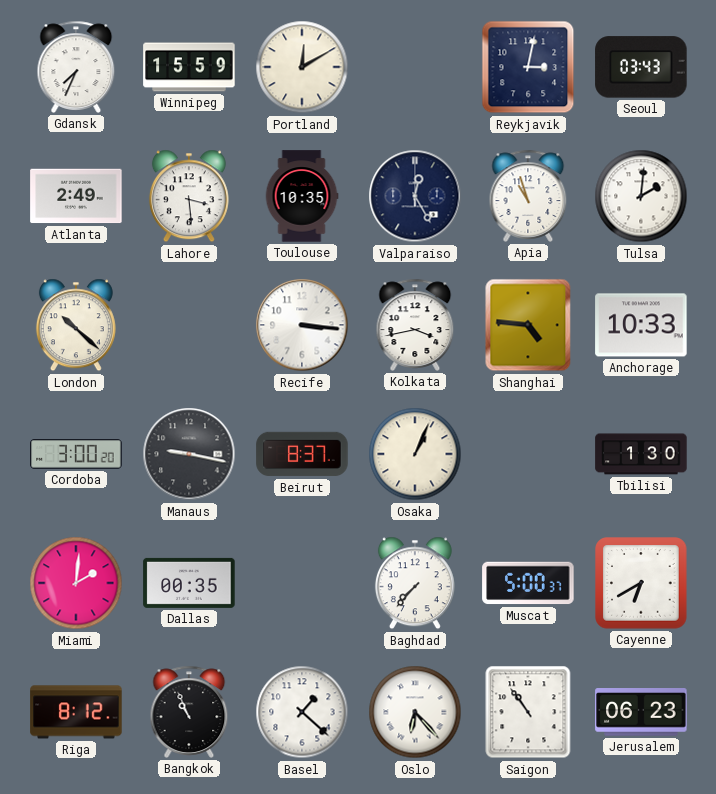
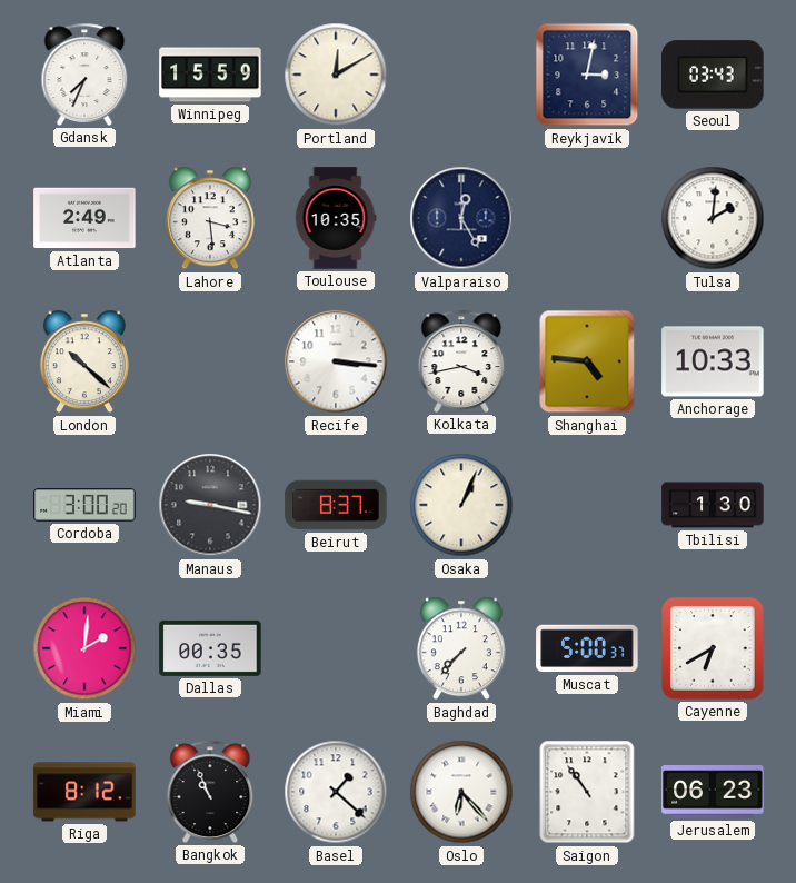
Apia: 10:57 -> none (528, 196)
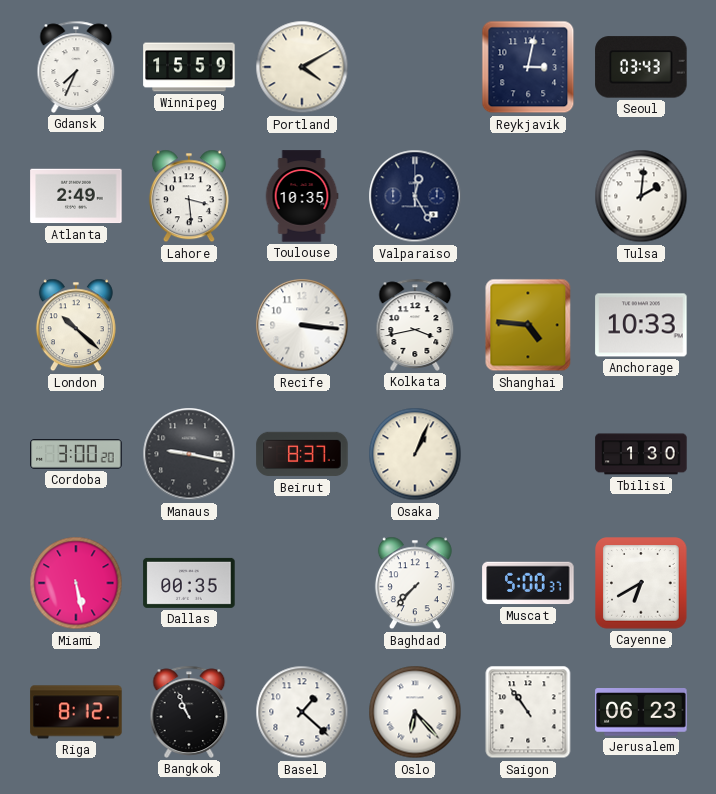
Portland: 12:10 -> 4:10 (302, 67)
Miami: 2:01 -> 5:28 (76, 583)
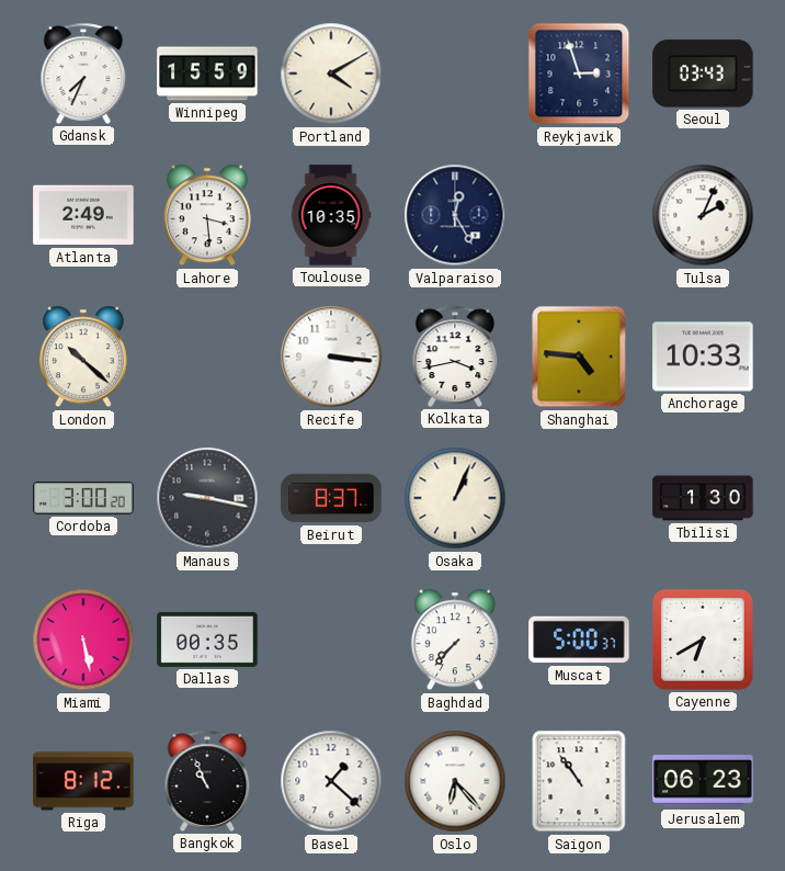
Reykjavik: 3:02 -> 2:57 (579, 73)
Tulsa: 2:01 -> 2:04 (703, 215)
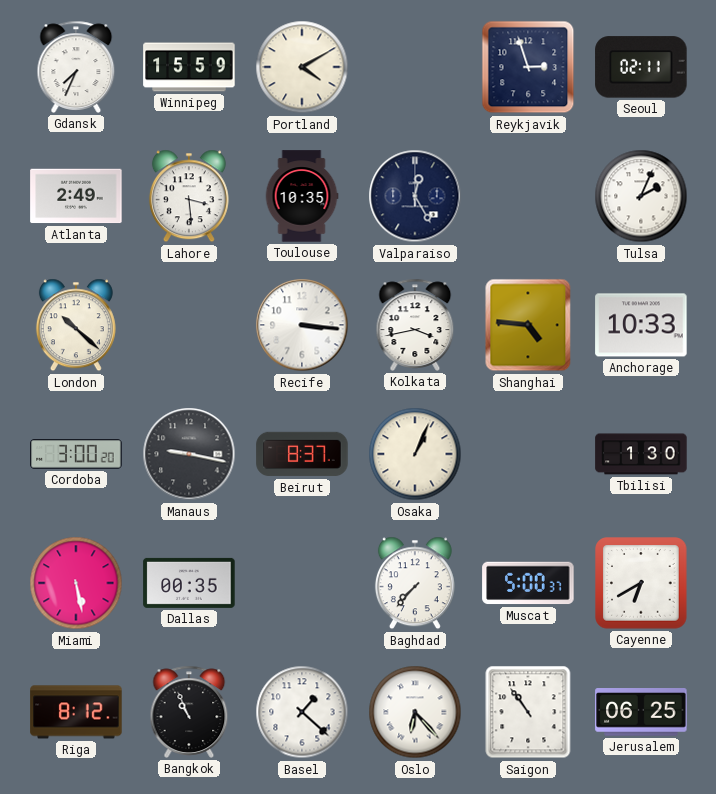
Seoul: 03:43 -> 02:11 (641, 67)
Jerusalem: 06:23 -> 06:25 (641, 712)
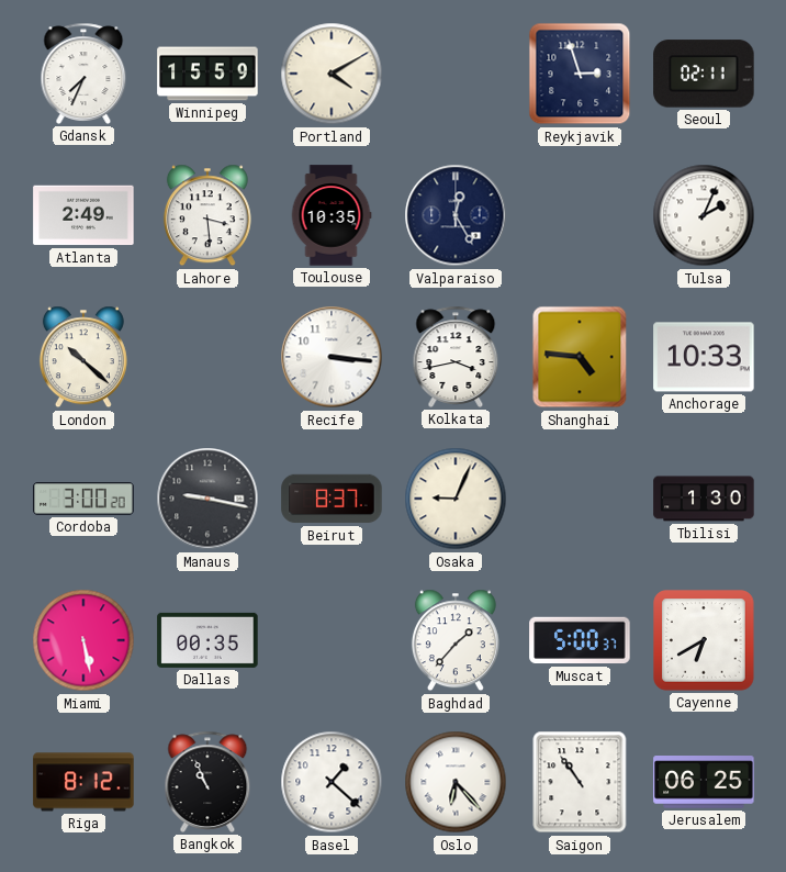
Osaka: 1:04 -> 9:04 (456, 499)
Baghdad: 7:37 -> 1:37 (456, 640)
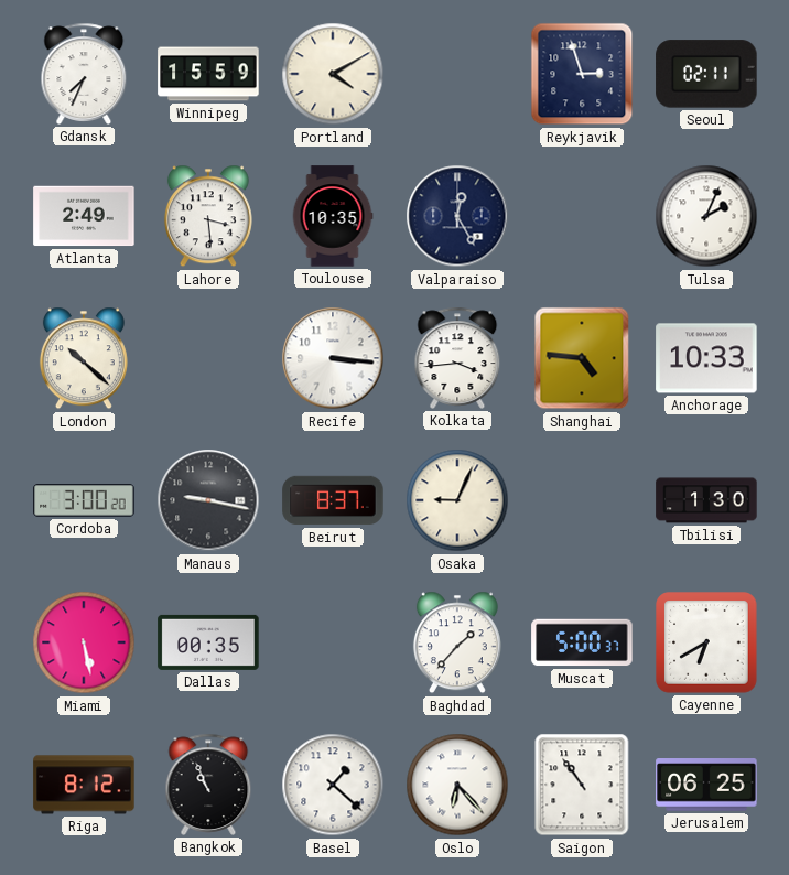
Kolkata: 3:43 -> 3:44 (457, 358)
